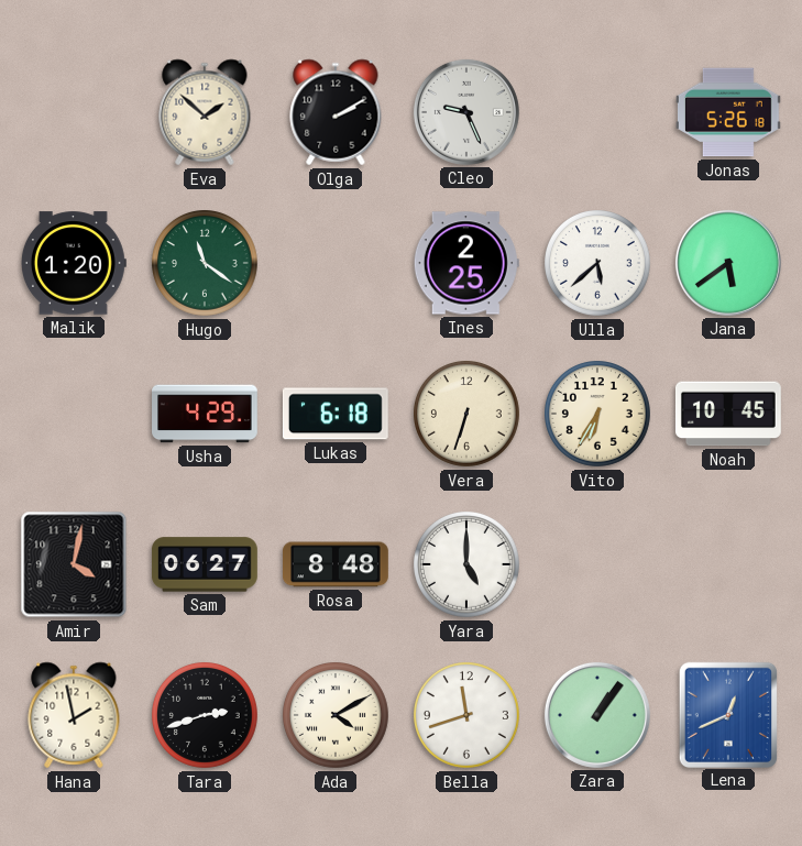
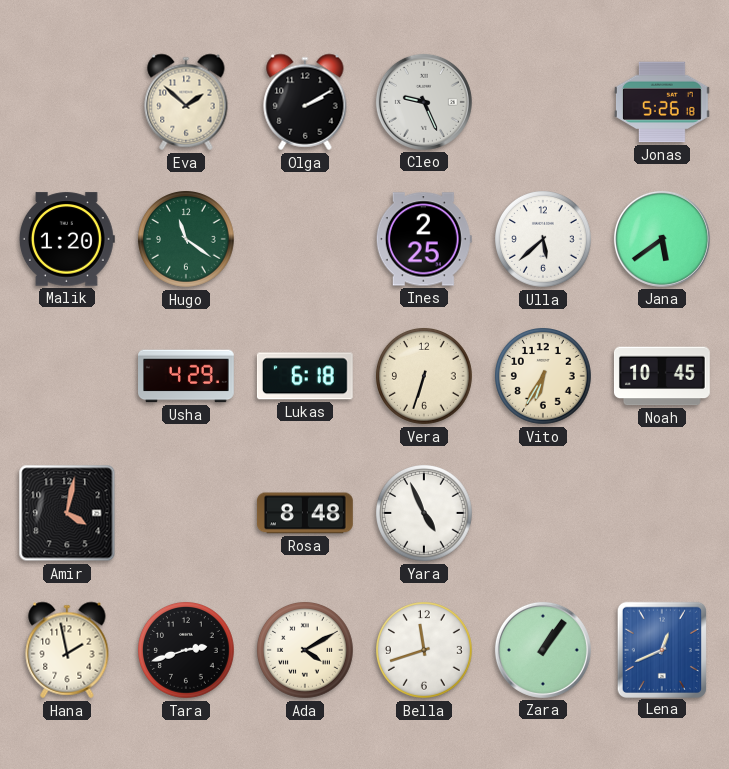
Sam: 06:27 -> none (205, 564)
Yara: 5:00 -> 4:56 (425, 514)
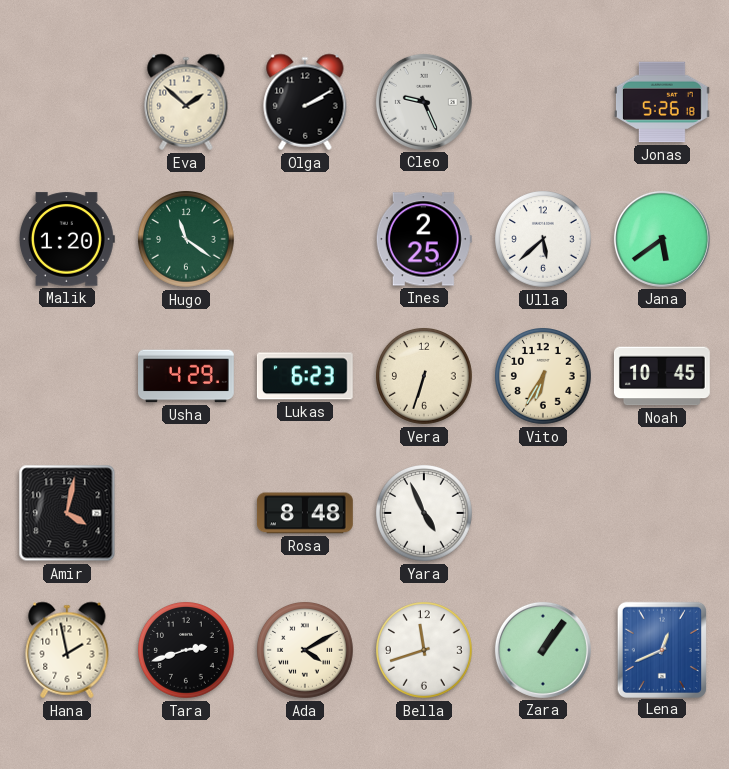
Lukas: 6:18 -> 6:23 (305, 376)
